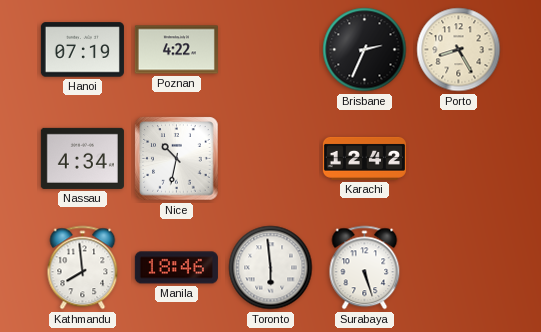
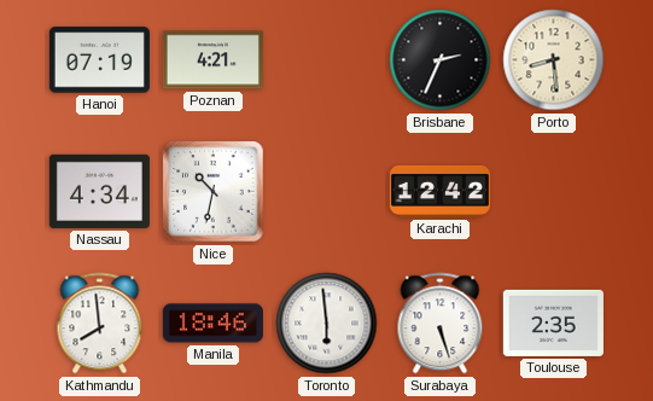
Poznan: 4:22 -> 4:21 (212, 60)
Porto: 8:25 -> 8:29 (554, 60)
Toulouse: none -> 2:35 (553, 322)
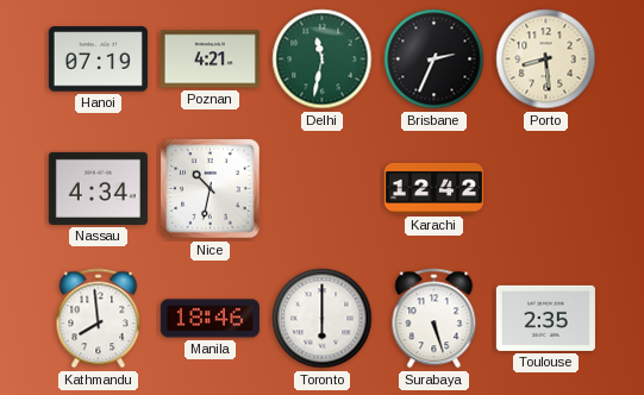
Delhi: none -> 11:32 (323, 59)
Toronto: 5:59 -> 6:00 (323, 319)
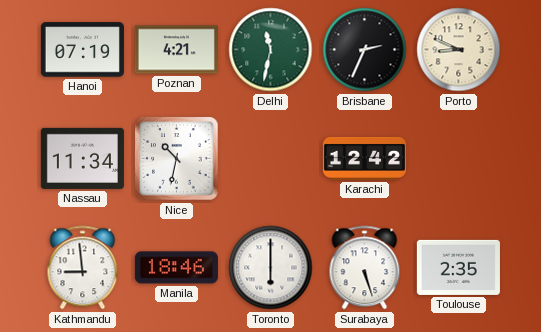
Porto: 8:29 -> 8:49 (459, 50)
Nassau: 4:34 -> 11:34 (82, 158)
Kathmandu: 7:59 -> 8:59 (83, 268)
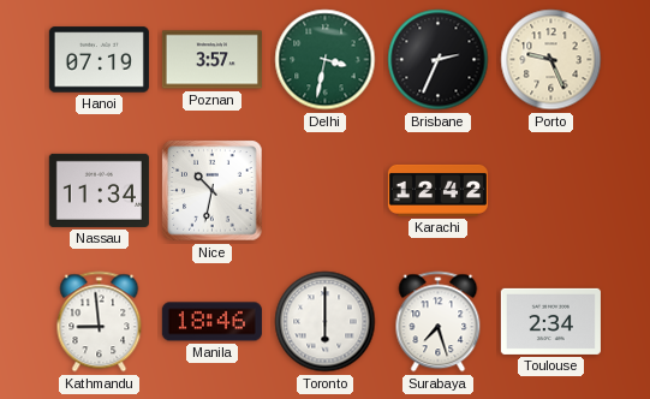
Poznan: 4:21 -> 3:57 (211, 60)
Delhi: 11:32 -> 3:32 (326, 60)
Porto: 8:49 -> 9:26 (551, 60)
Surabaya: 5:27 -> 7:27 (439, 322)
Toulouse: 2:35 -> 2:34 (550, 321)
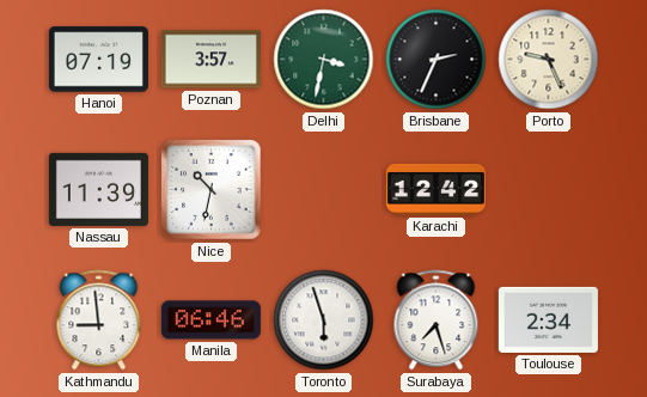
Nassau: 11:34 -> 11:39 (98, 189)
Manila: 18:46 -> 06:46 (210, 320)
Toronto: 6:00 -> 5:57 (324, 320)
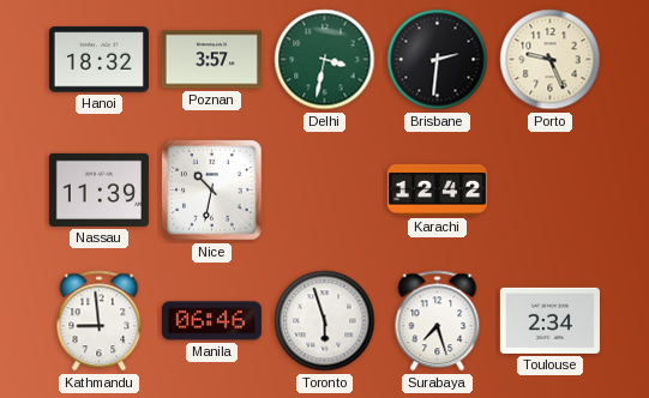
Hanoi: 07:19 -> 18:32 (98, 60)
Brisbane: 2:34 -> 2:31 (438, 60)
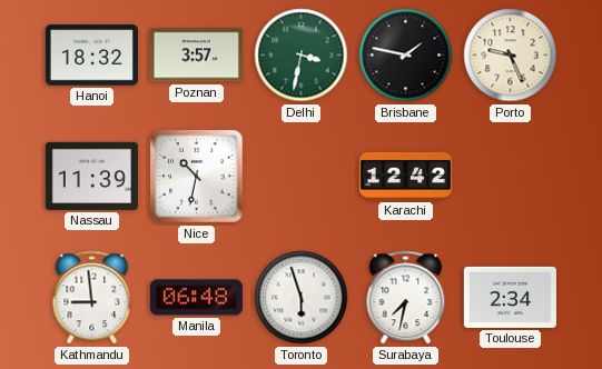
Brisbane: 2:31 -> 1:47 (406, 56)
Manila: 06:46 -> 06:48 (196, 298)
Surabaya: 7:27 -> 7:32 (406, 298)
